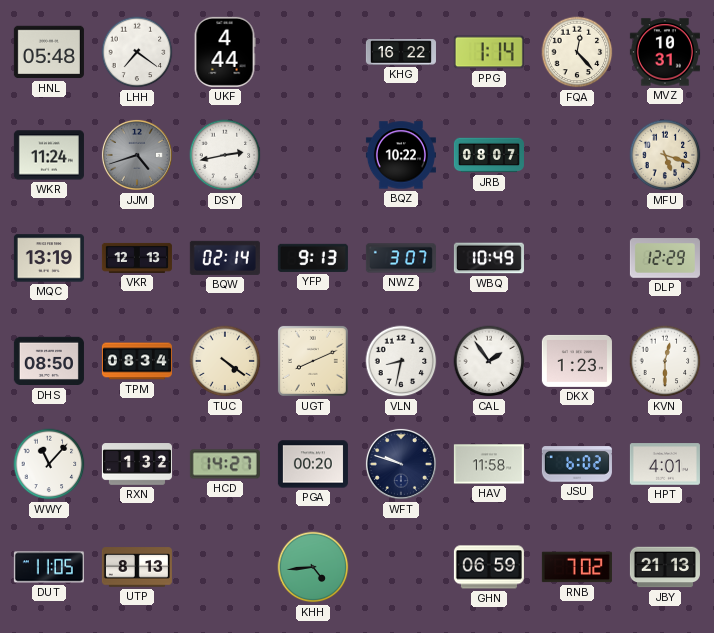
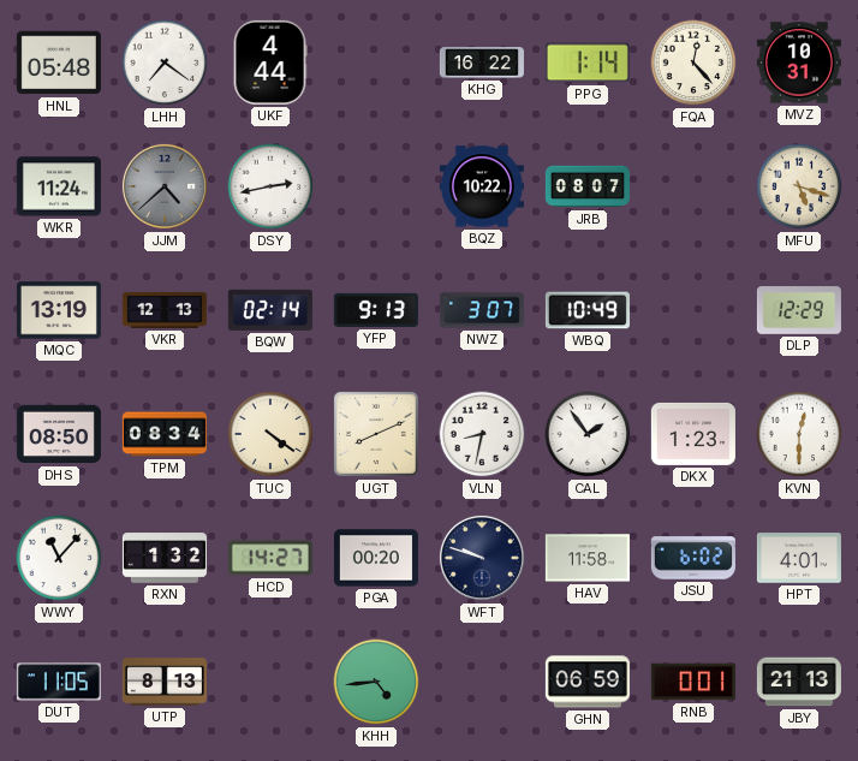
JJM: 4:42 -> 4:38 (165, 186)
RNB: 7:02 -> 0:01 (693, 682)
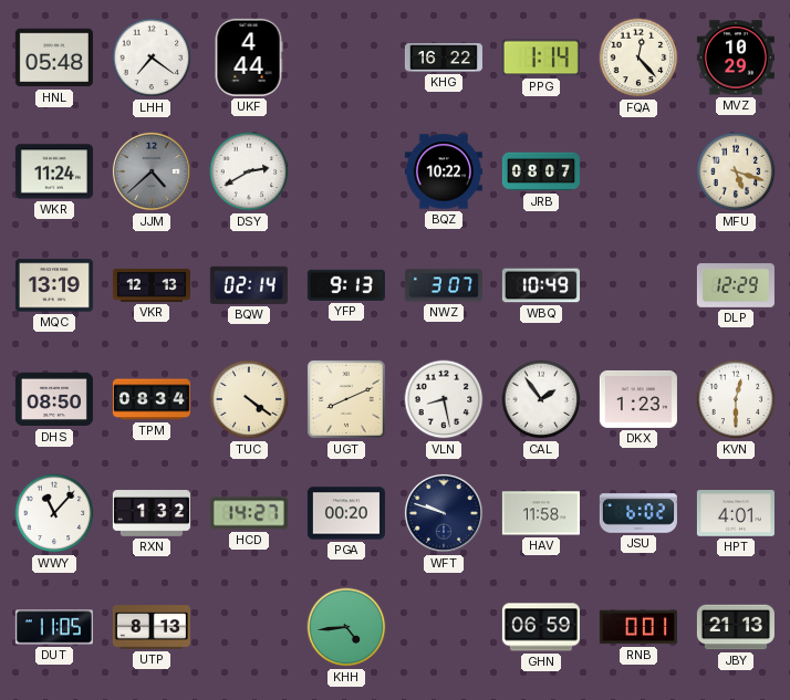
MVZ: 10:31 -> 10:29 (736, 58)
DSY: 2:43 -> 2:40 (249, 171)
VLN: 8:32 -> 8:28 (444, 399)
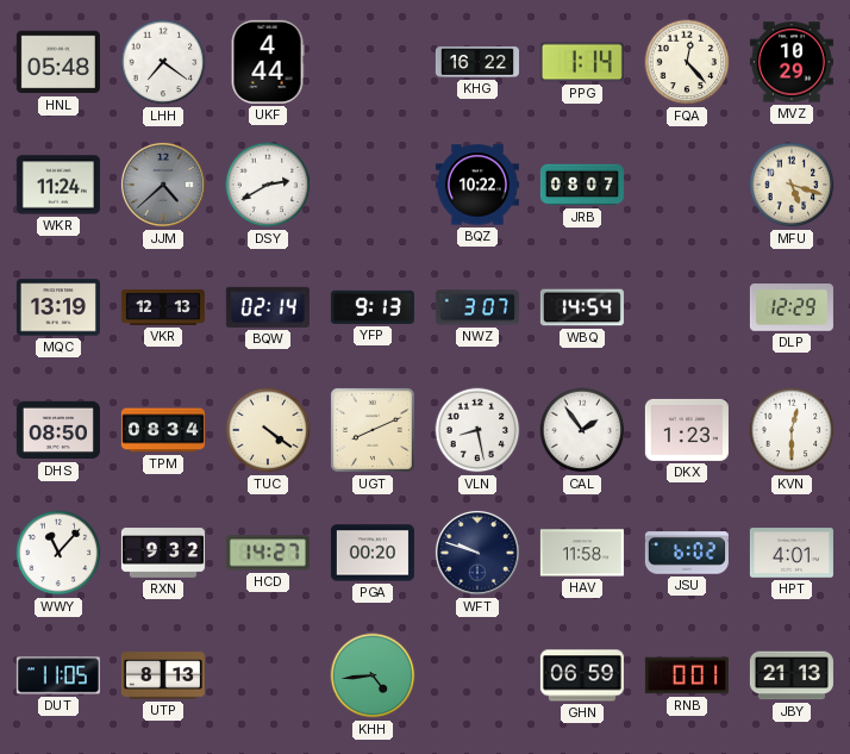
WBQ: 10:49 -> 14:54 (582, 307)
RXN: 1:32 -> 9:32 (163, 553)
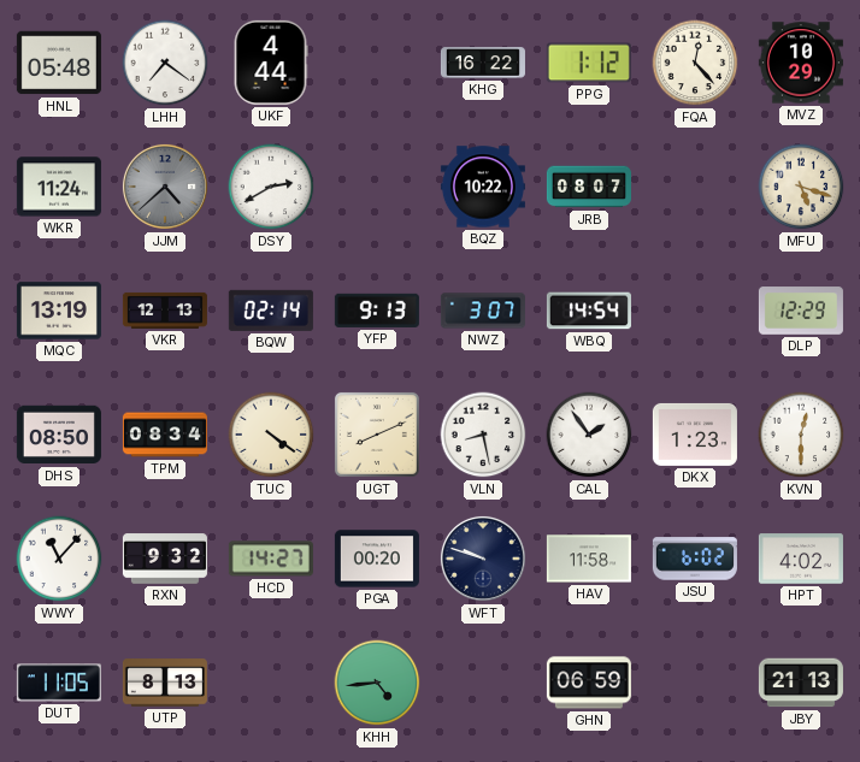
PPG: 1:14 -> 1:12 (589, 63)
HPT: 4:01 -> 4:02 (801, 559)
RNB: 0:01 -> none (687, 675)
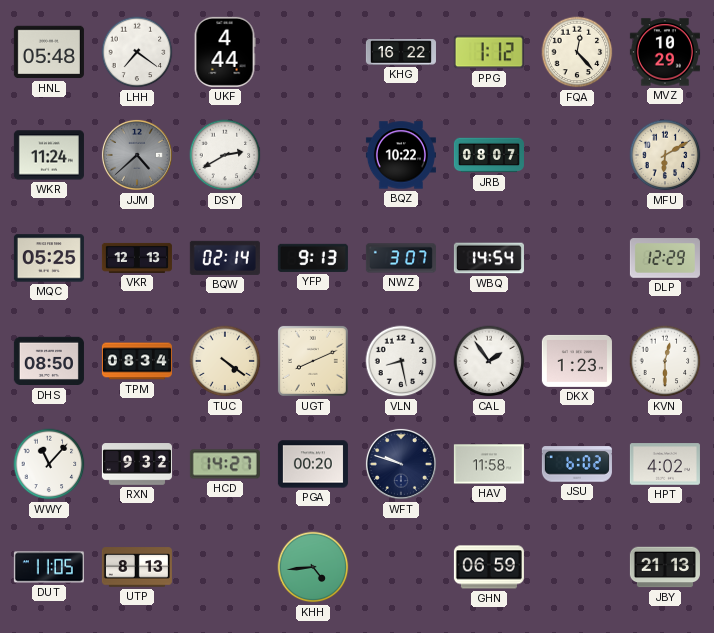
MFU: 5:18 -> 6:10 (665, 155)
MQC: 13:19 -> 05:25 (49, 258)
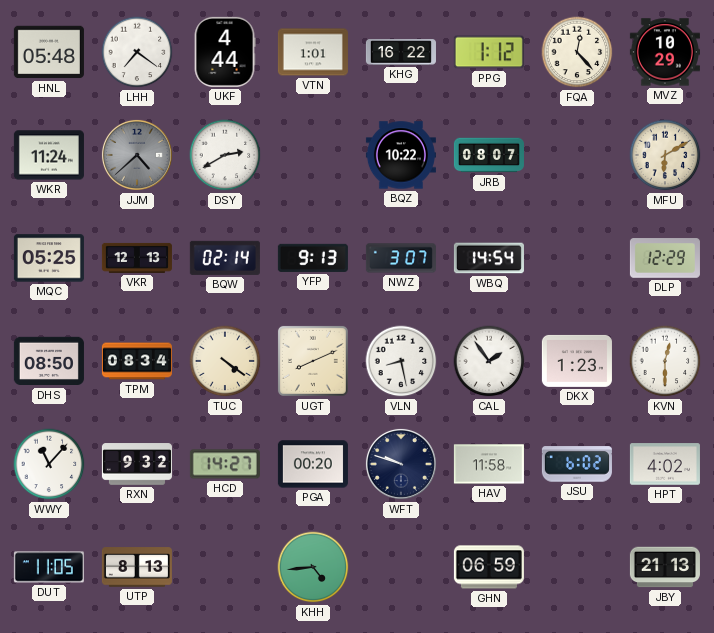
VTN: none -> 1:01 (313, 52)
